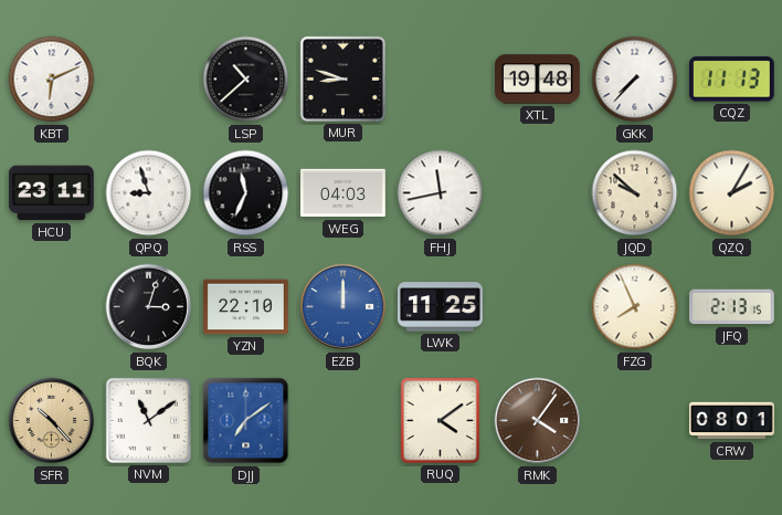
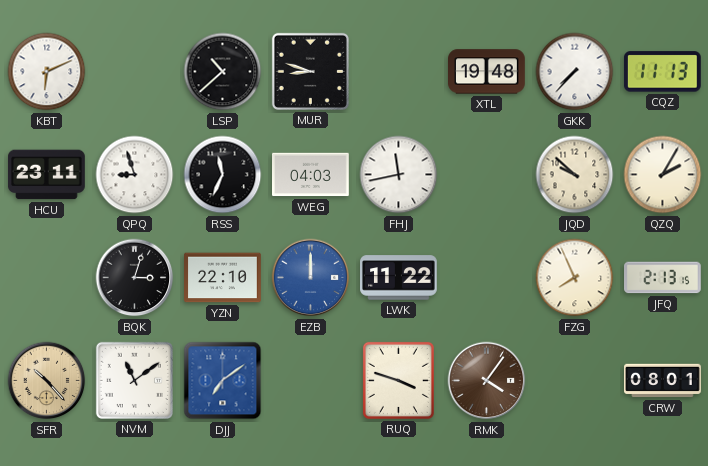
LWK: 11:25 -> 11:22 (399, 278)
RUQ: 4:09 -> 3:48 (398, 380)
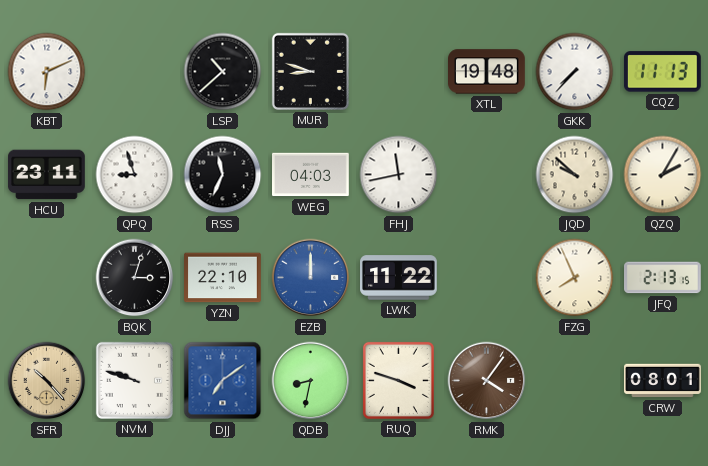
NVM: 11:09 -> 9:48 (134, 380)
QDB: none -> 8:32 (311, 381)
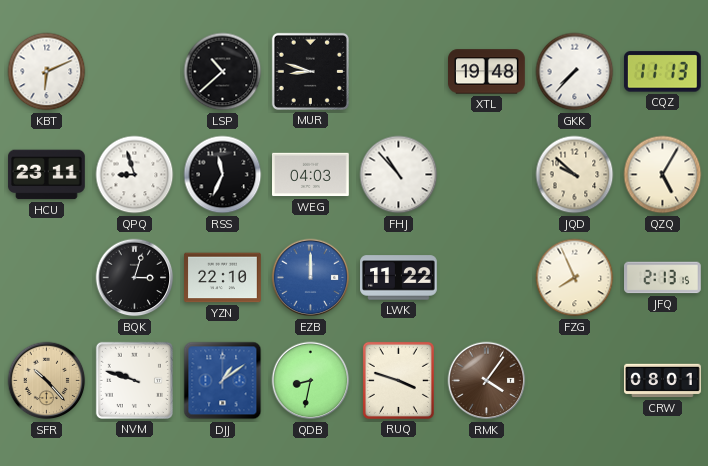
FHJ: 11:43 -> 10:53 (399, 175)
QZQ: 2:05 -> 5:05 (663, 175)
DJJ: 7:09 -> 1:09 (223, 381)
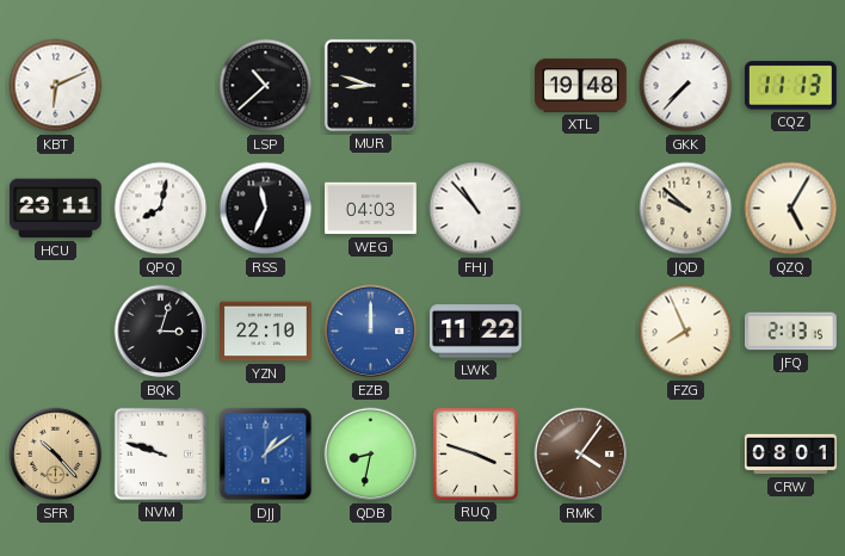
QPQ: 8:57 -> 8:02 (161, 209)
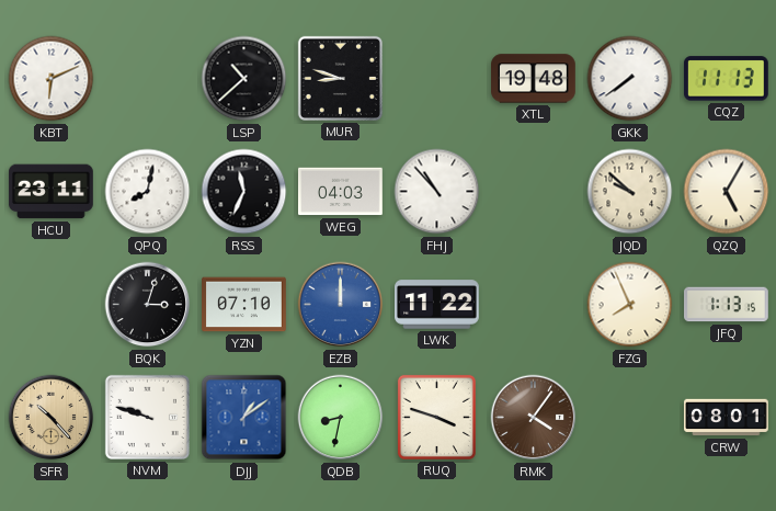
GKK: 7:37 -> 7:39 (630, 79)
YZN: 22:10 -> 07:10 (244, 305)
JFQ: 2:13 -> 1:13 (727, 305)
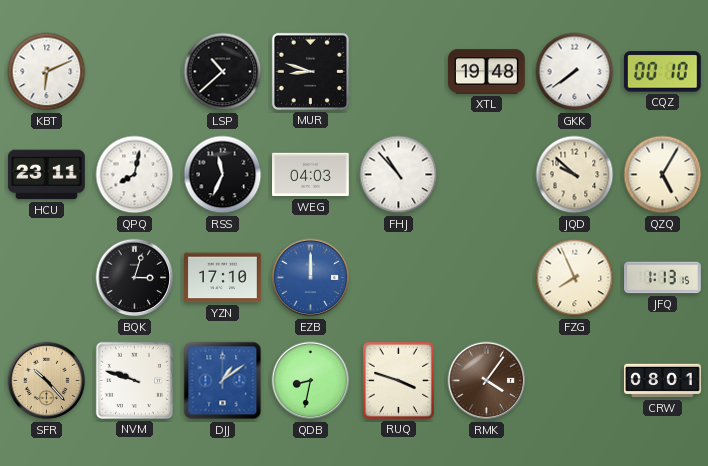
CQZ: 11:13 -> 00:10 (662, 72)
YZN: 07:10 -> 17:10 (223, 278)
LWK: 11:22 -> none (437, 305)
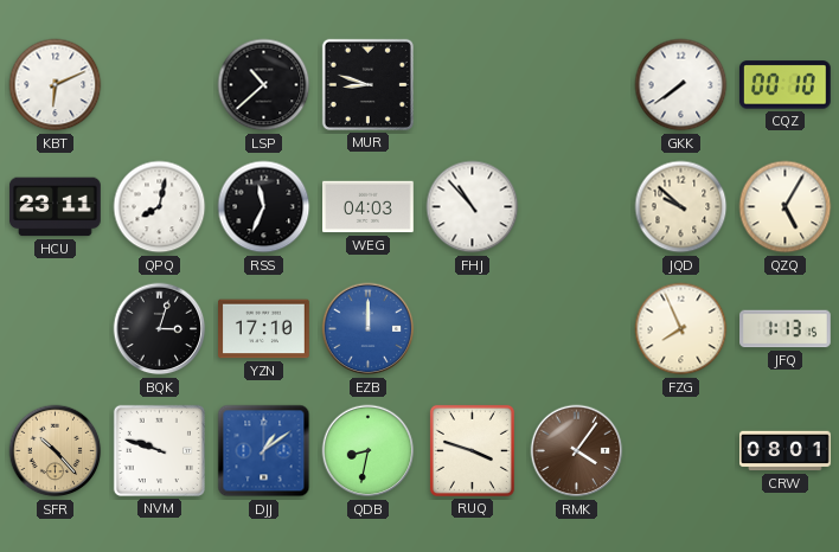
XTL: 19:48 -> none (487, 72)
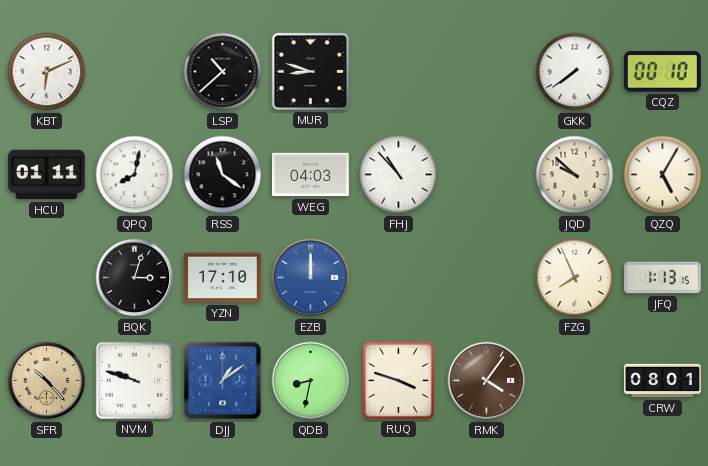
HCU: 23:11 -> 01:11 (47, 175)
RSS: 11:34 -> 11:21 (223, 175)
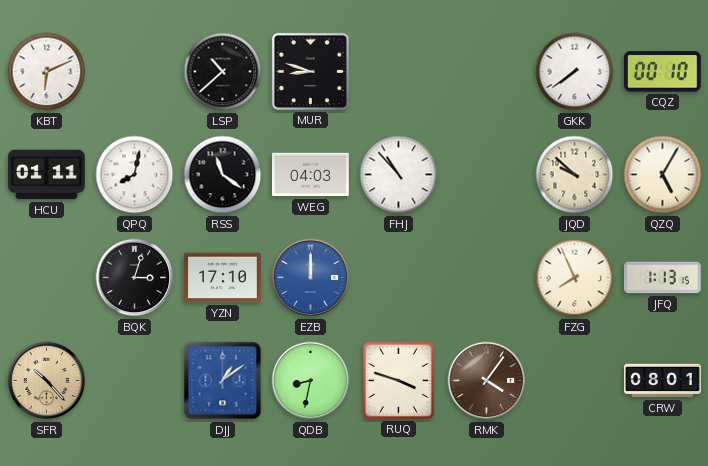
NVM: 9:48 -> none (134, 380)
